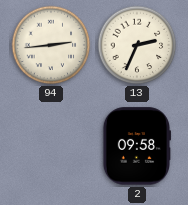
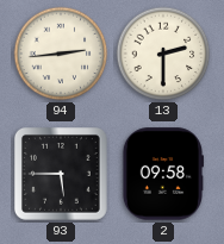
13: 2:34 -> 2:30 (163, 54)
93: none -> 5:45 (62, 175)
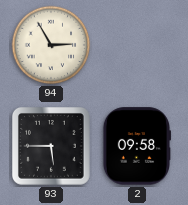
94: 2:44 -> 2:55 (51, 45)
13: 2:30 -> none (163, 54)
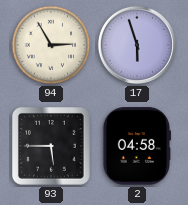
17: none -> 5:57 (137, 45)
2: 09:58 -> 04:58 (136, 146)
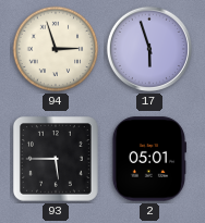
94: 2:55 -> 2:57 (56, 49)
2: 04:58 -> 05:01 (148, 159)
